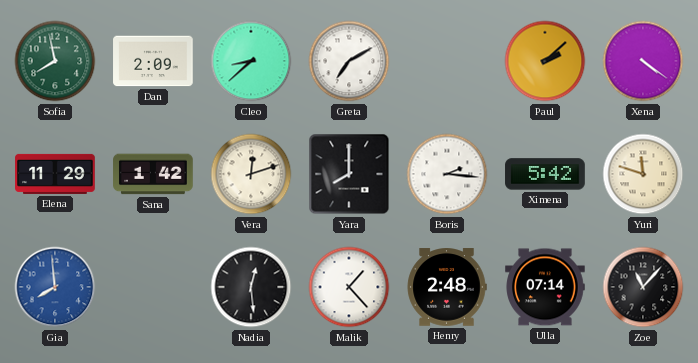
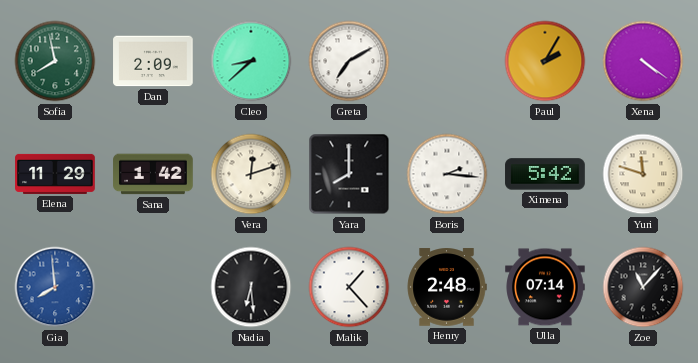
Paul: 2:08 -> 2:05 (545, 61)
Nadia: 12:29 -> 6:29 (251, 287)
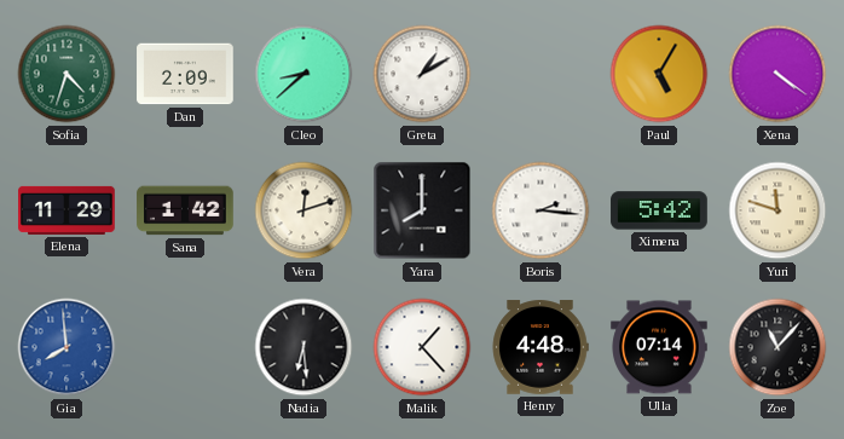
Sofia: 7:58 -> 4:33 (67, 74)
Greta: 7:10 -> 1:10 (422, 74)
Paul: 2:05 -> 5:05 (659, 74)
Henry: 2:48 -> 4:48 (540, 347)
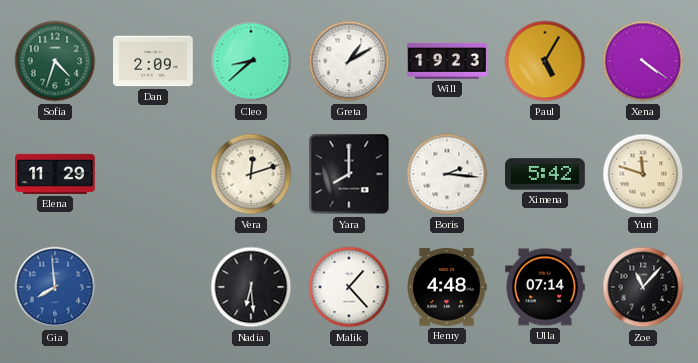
Will: none -> 19:23 (447, 61)
Sana: 1:42 -> none (185, 210)
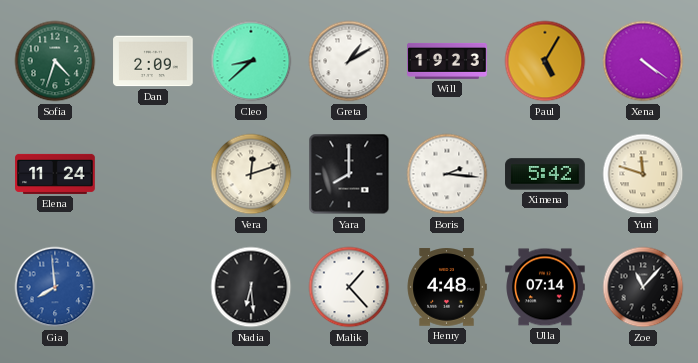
Elena: 11:29 -> 11:24 (55, 174)
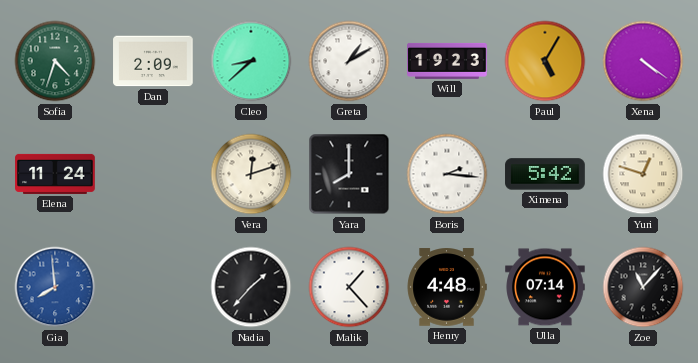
Yuri: 11:48 -> 12:48 (643, 174)
Nadia: 6:29 -> 1:37 (251, 287)
